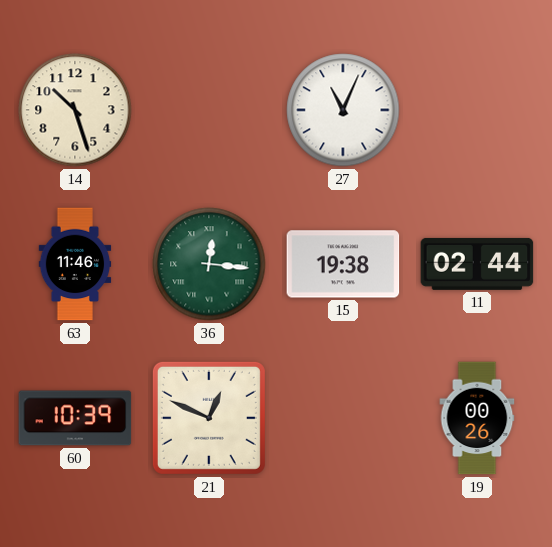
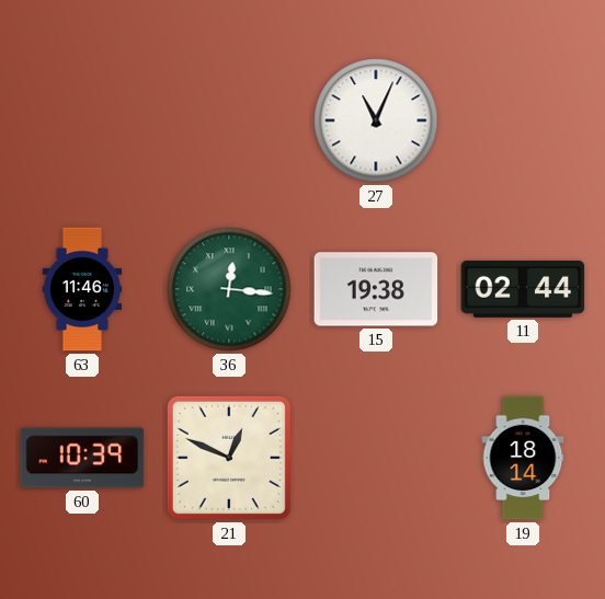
14: 10:27 -> none (75, 110)
19: 00:26 -> 18:14 (523, 458)
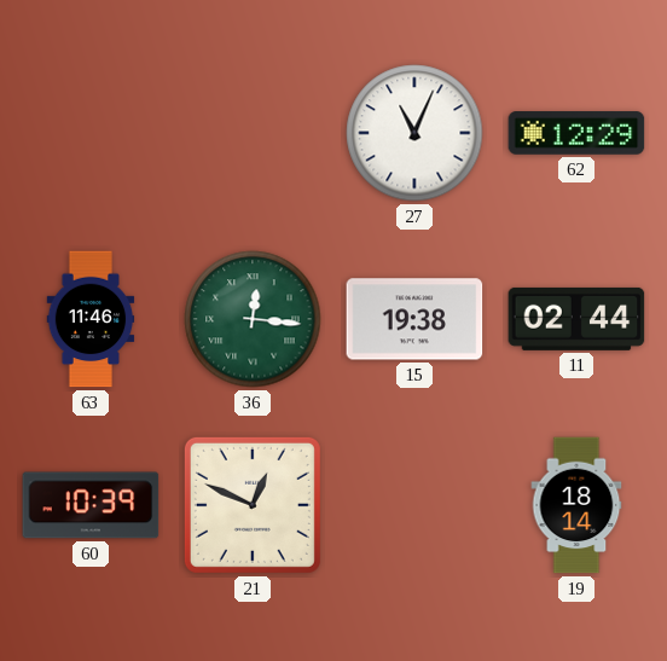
62: none -> 12:29 (576, 133)
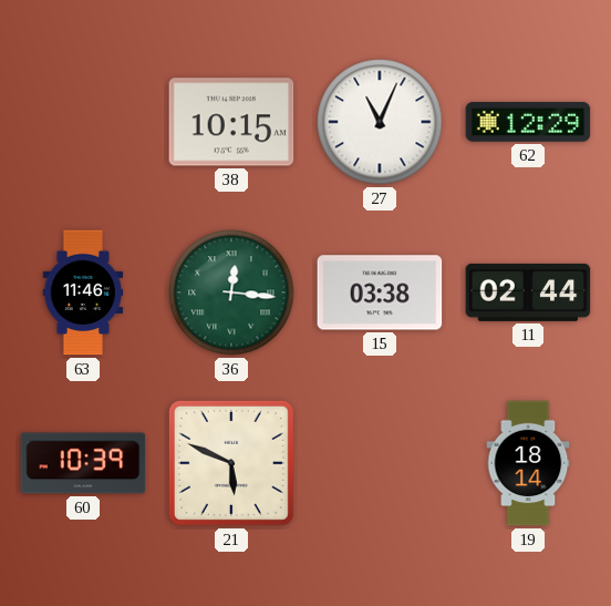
38: none -> 10:15 (231, 122)
15: 19:38 -> 03:38 (380, 292)
21: 12:49 -> 5:49 (231, 463)
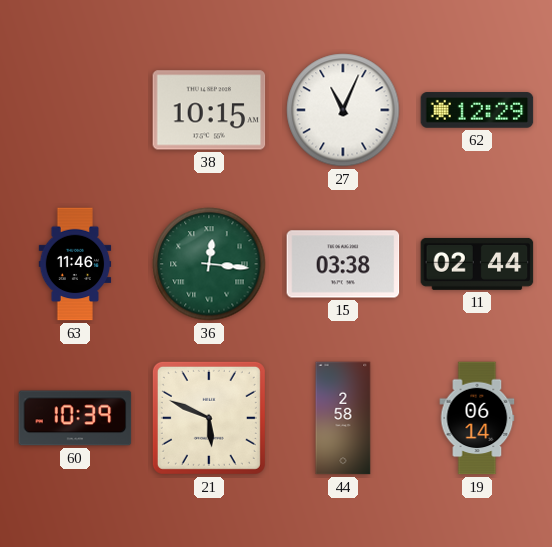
44: none -> 2:58 (343, 418)
19: 18:14 -> 06:14 (477, 418)
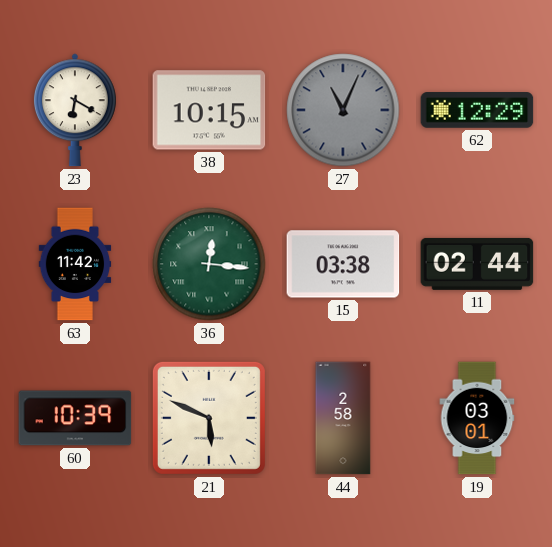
23: none -> 6:20 (75, 110)
27 dial: white -> grey (343, 110)
63: 11:46 -> 11:42 (75, 264)
19: 06:14 -> 03:01 (477, 418)
